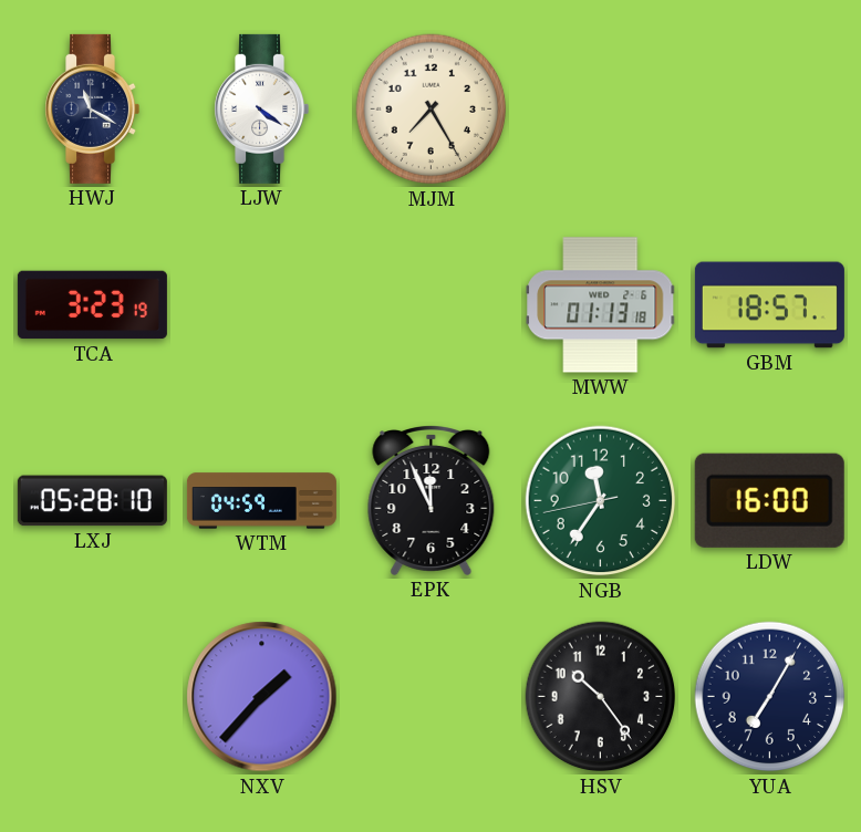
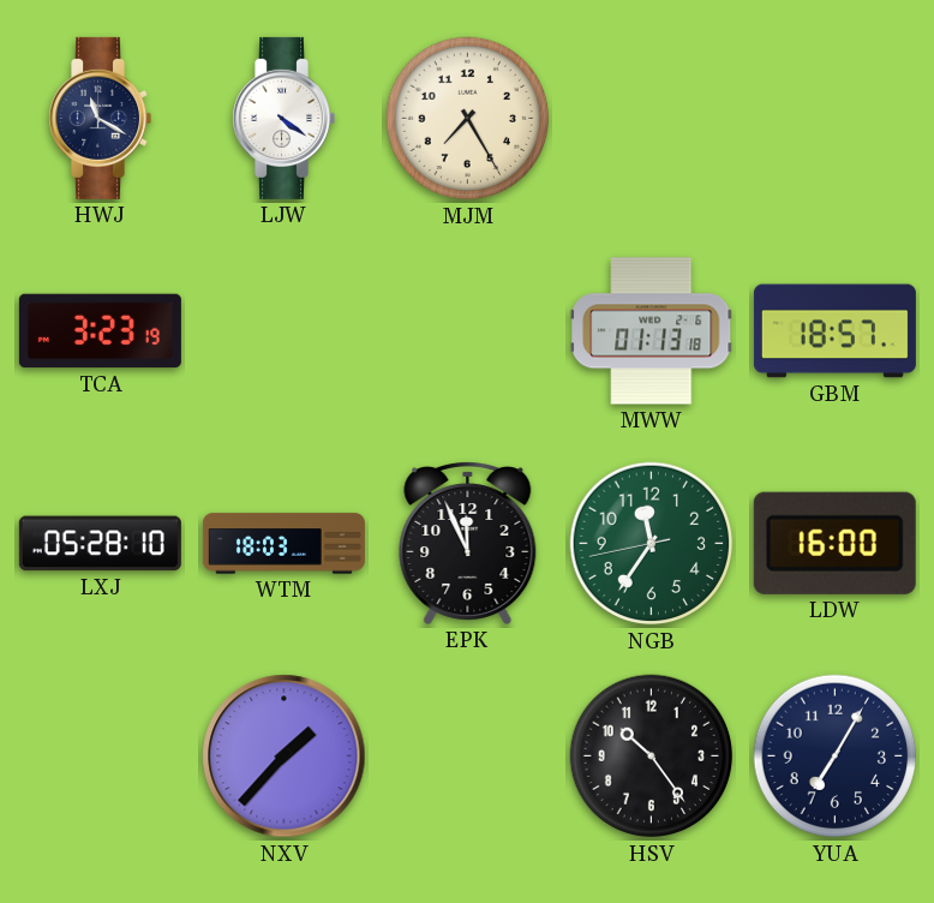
WTM: 04:59 -> 18:03 (283, 544)
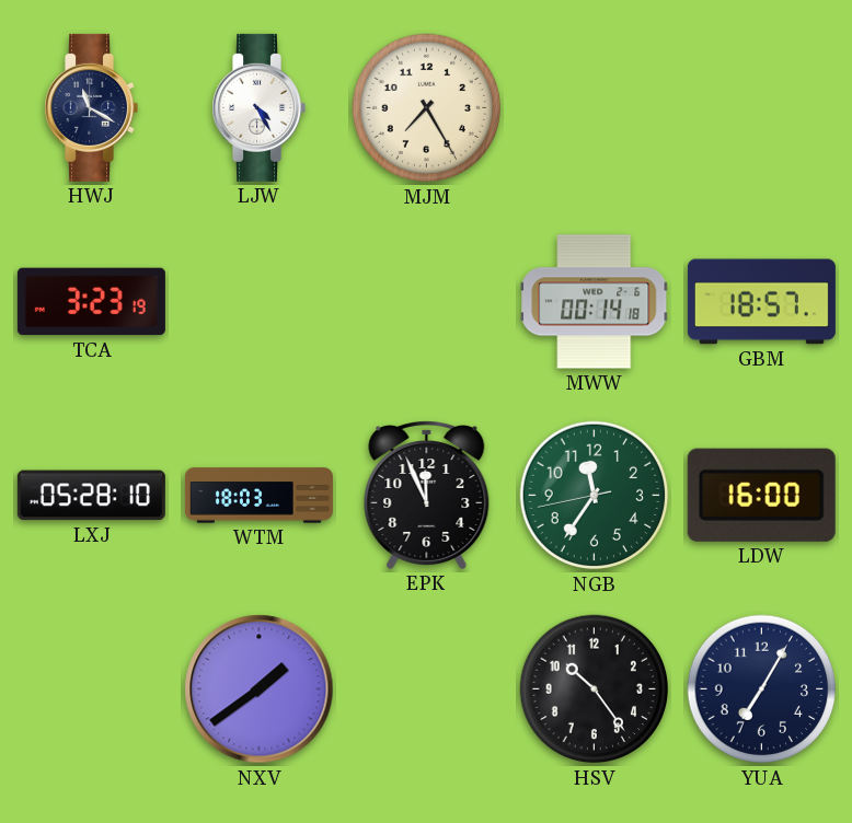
LJW: 4:21 -> 4:25 (258, 107)
MWW: 01:13 -> 00:14 (595, 302)
NXV: 1:37 -> 1:39 (260, 689)
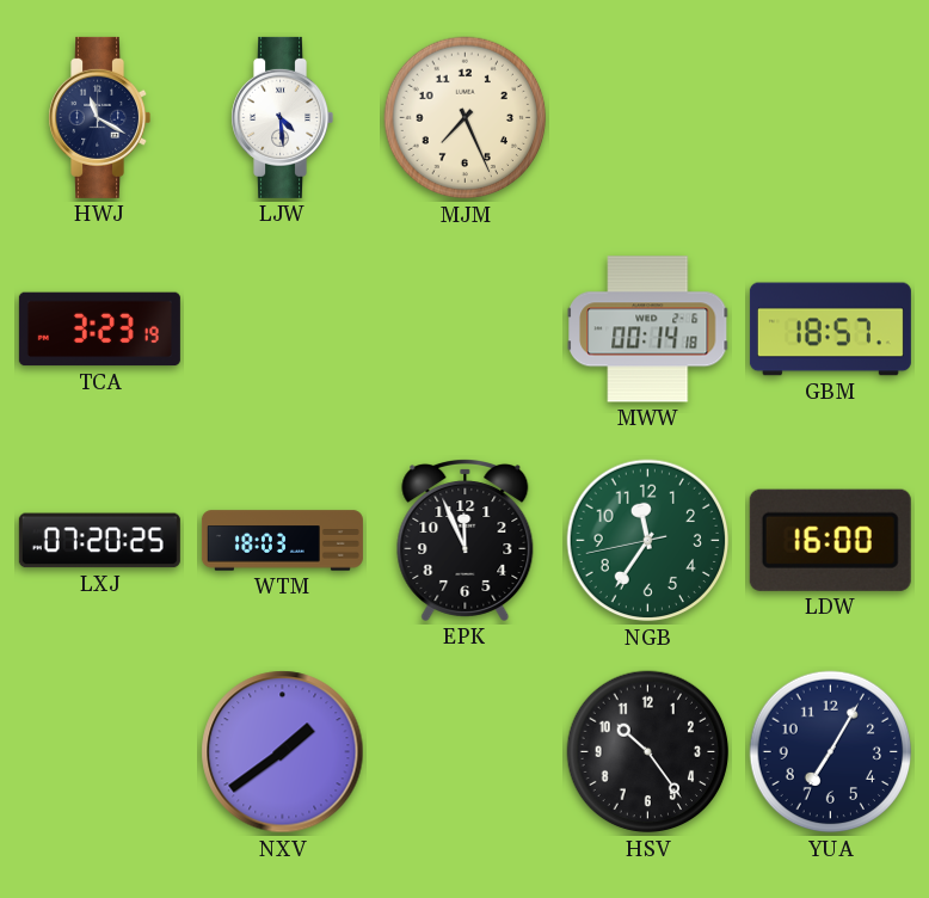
LJW: 4:25 -> 4:29 (282, 117)
MJM: 7:25 -> 7:26 (466, 118)
LXJ: 05:28 -> 07:20 (99, 541)
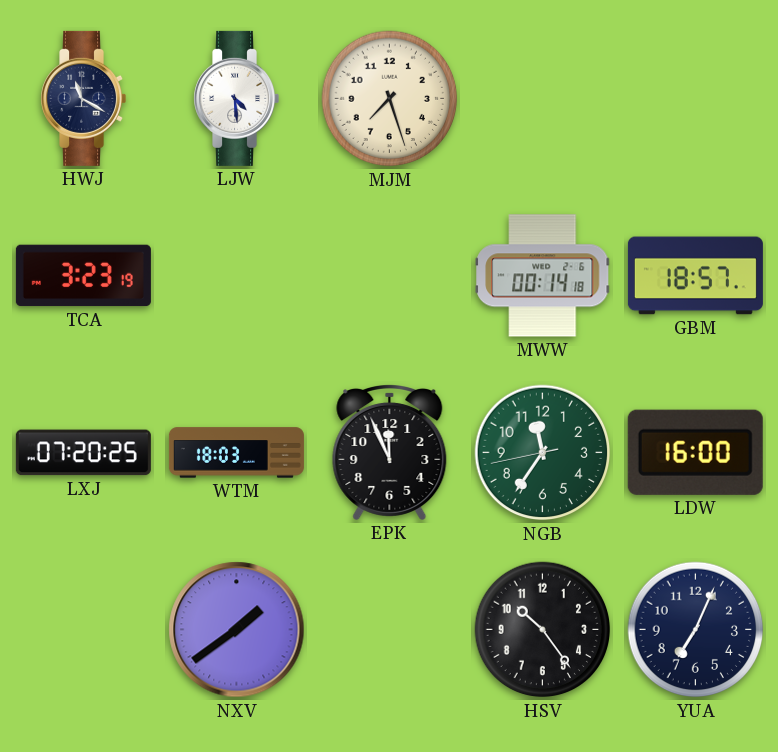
MJM: 7:26 -> 7:27 (390, 99)
YUA: 7:05 -> 7:04 (696, 630)
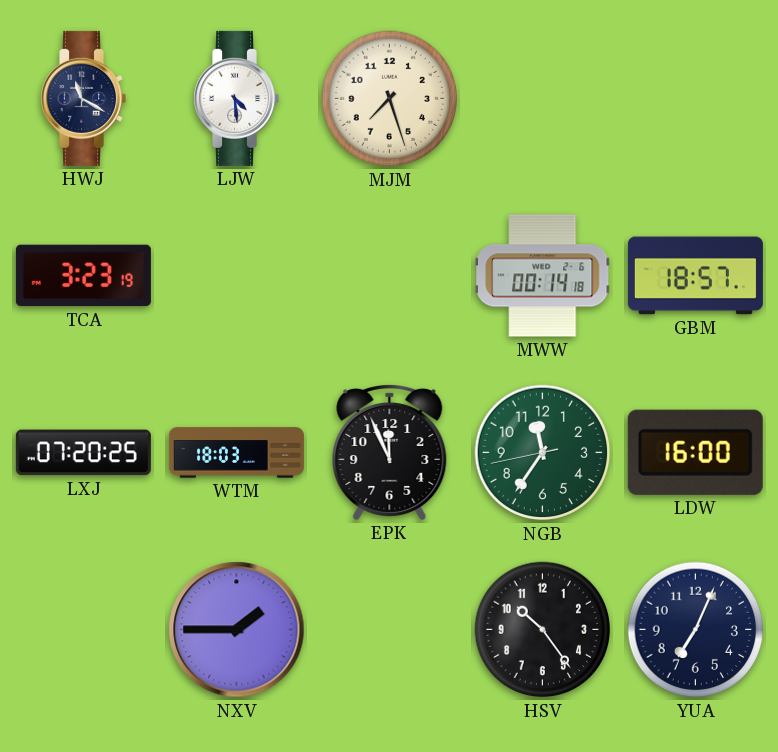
NXV: 1:39 -> 1:45 (237, 630)
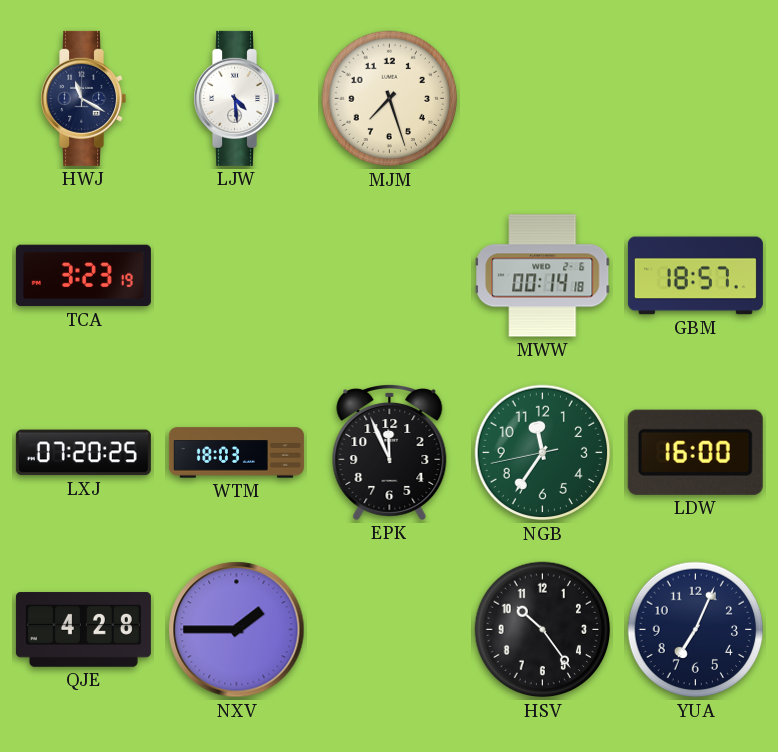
QJE: none -> 4:28 (83, 630)
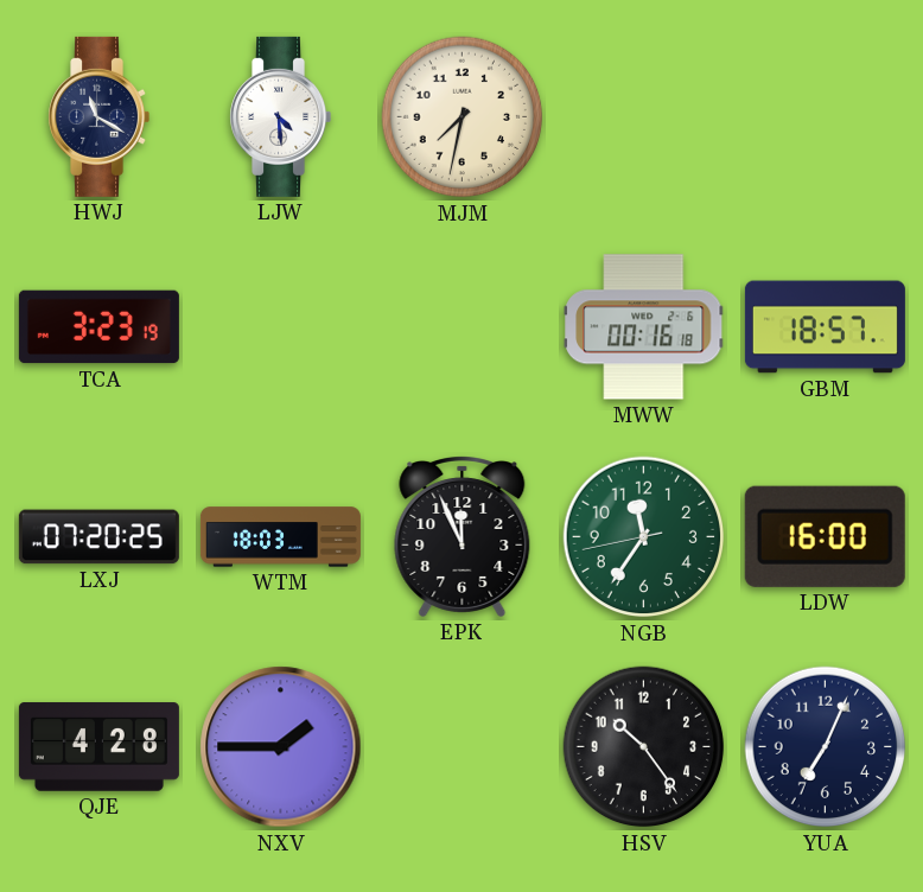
MJM: 7:27 -> 7:32 (463, 117)
MWW: 00:14 -> 00:16 (644, 327)
